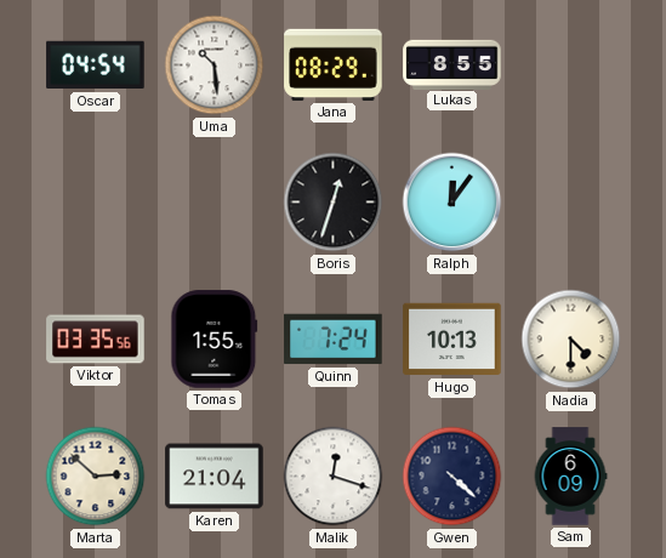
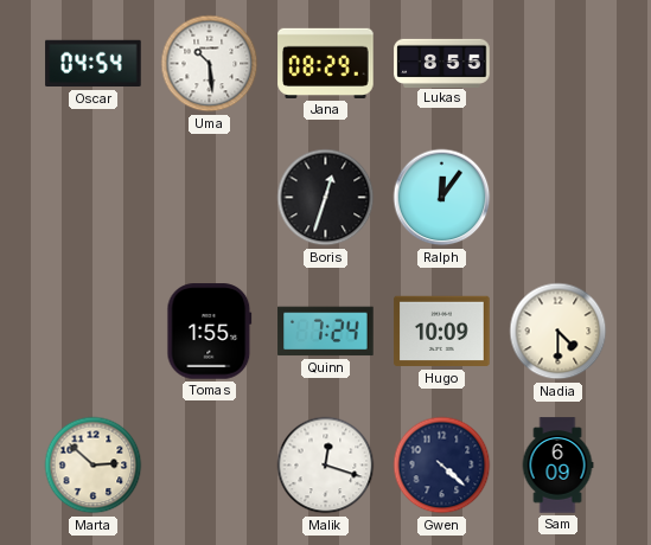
Viktor: 03:35 -> none (96, 340)
Hugo: 10:13 -> 10:09 (442, 332)
Karen: 21:04 -> none (215, 477)
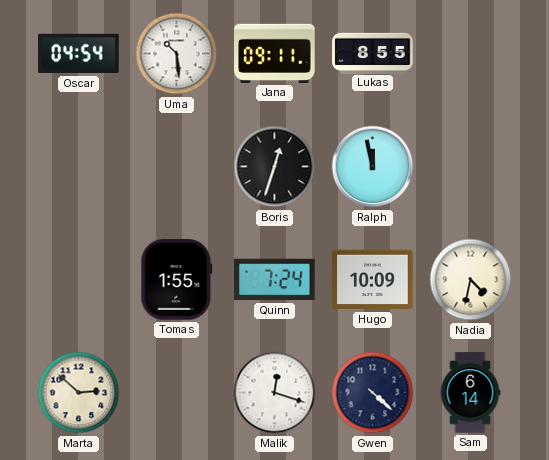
Jana: 08:29 -> 09:11 (275, 53)
Ralph: 12:06 -> 11:58 (373, 167)
Nadia: 4:30 -> 4:32 (471, 280)
Sam: 6:09 -> 6:14 (470, 393)
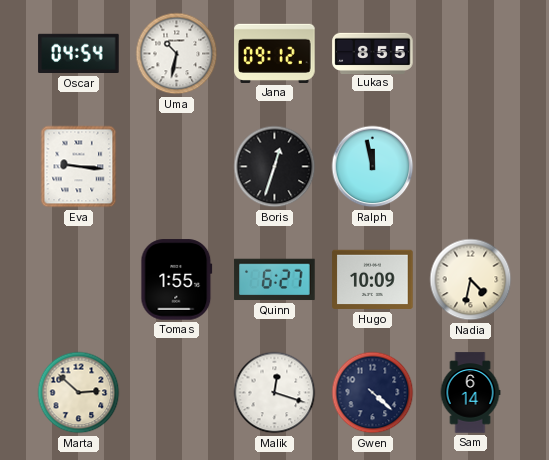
Uma: 10:29 -> 10:32 (177, 54)
Jana: 09:11 -> 09:12 (275, 53)
Eva: none -> 9:16 (79, 167)
Quinn: 7:24 -> 6:27 (275, 280)
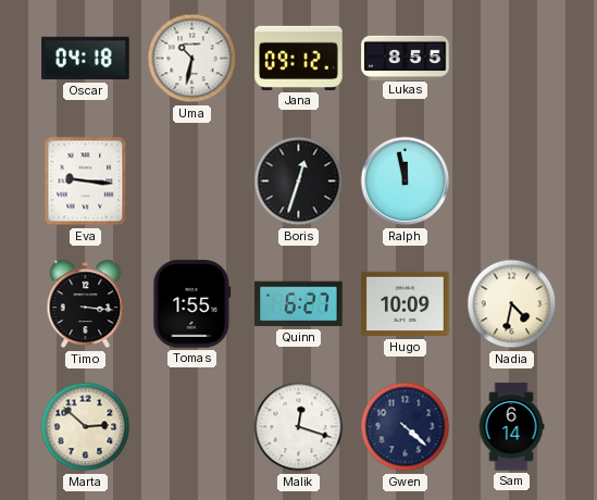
Oscar: 04:54 -> 04:18 (86, 59)
Timo: none -> 3:16 (86, 304)
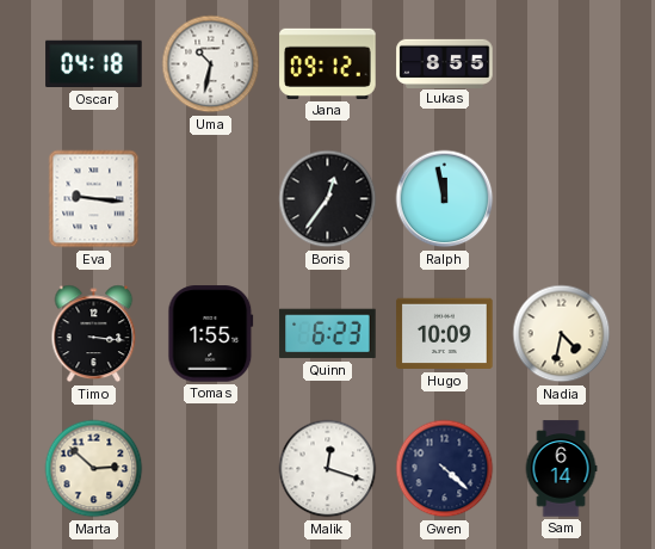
Boris: 12:33 -> 12:36 (328, 199)
Quinn: 6:27 -> 6:23 (328, 334)
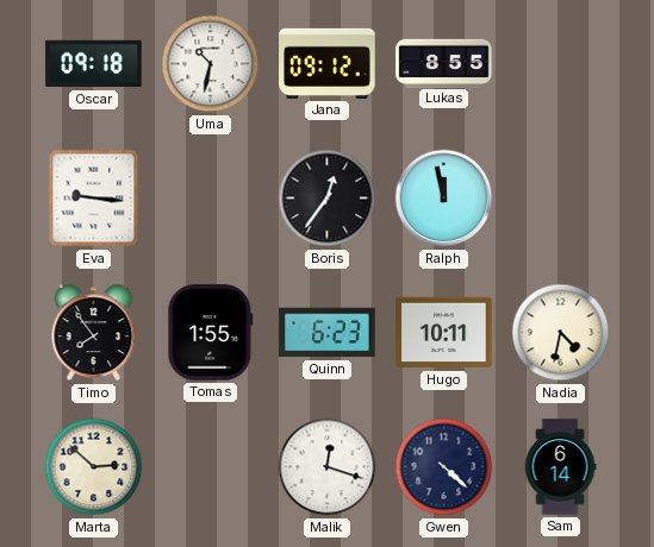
Oscar: 04:18 -> 09:18 (94, 64)
Timo: 3:16 -> 7:54 (94, 333)
Hugo: 10:09 -> 10:11 (444, 333)
